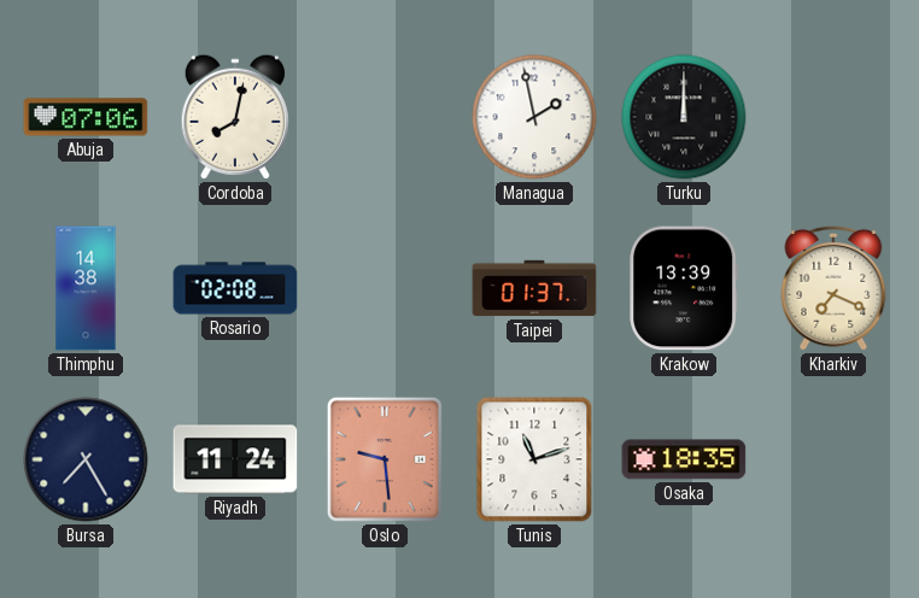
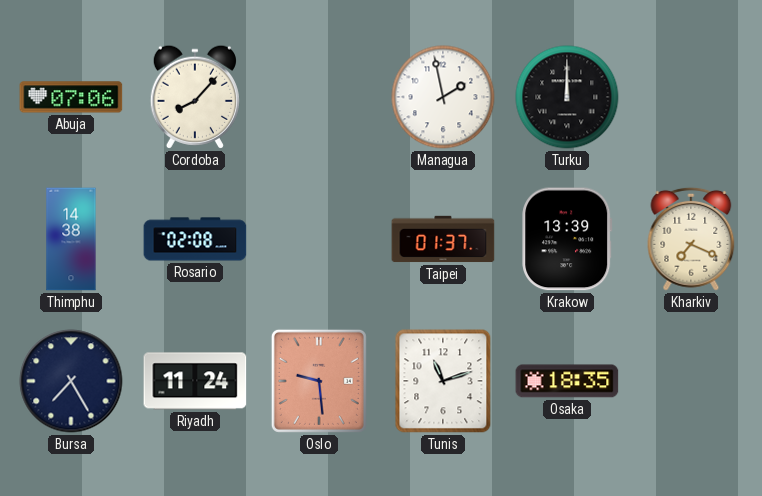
Cordoba: 8:02 -> 8:07 (195, 97)
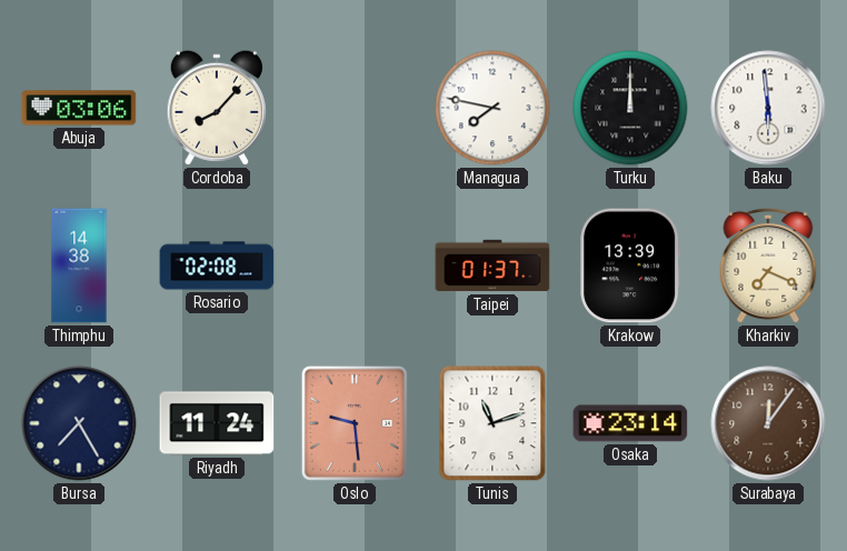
Abuja: 07:06 -> 03:06 (79, 108)
Managua: 1:58 -> 7:47 (492, 108)
Baku: none -> 5:59 (768, 108)
Osaka: 18:35 -> 23:14 (630, 423)
Surabaya: none -> 12:06 (768, 423)
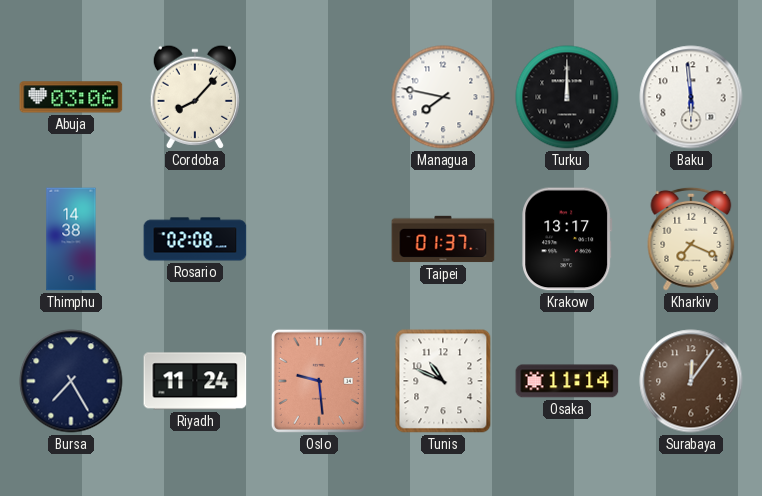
Krakow: 13:39 -> 13:17 (567, 239)
Tunis: 11:12 -> 10:49 (443, 381)
Osaka: 23:14 -> 11:14 (567, 381)
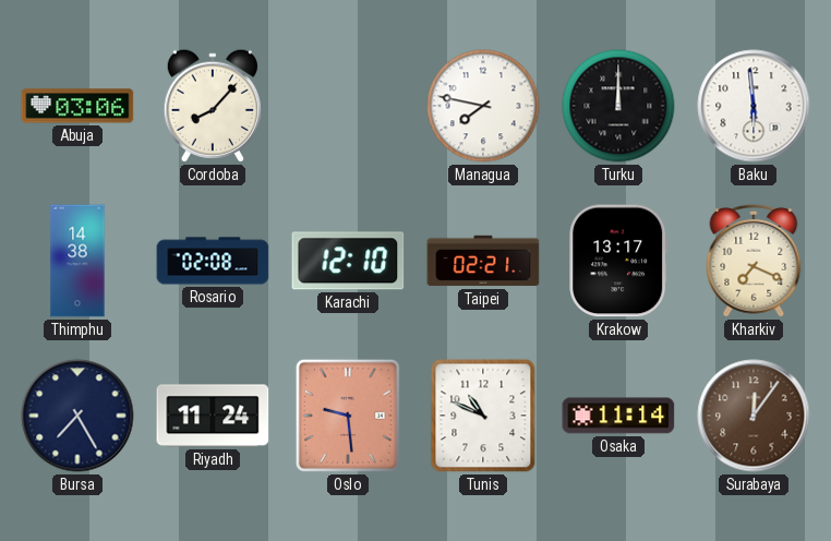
Karachi: none -> 12:10 (348, 261)
Taipei: 01:37 -> 02:21 (483, 261)
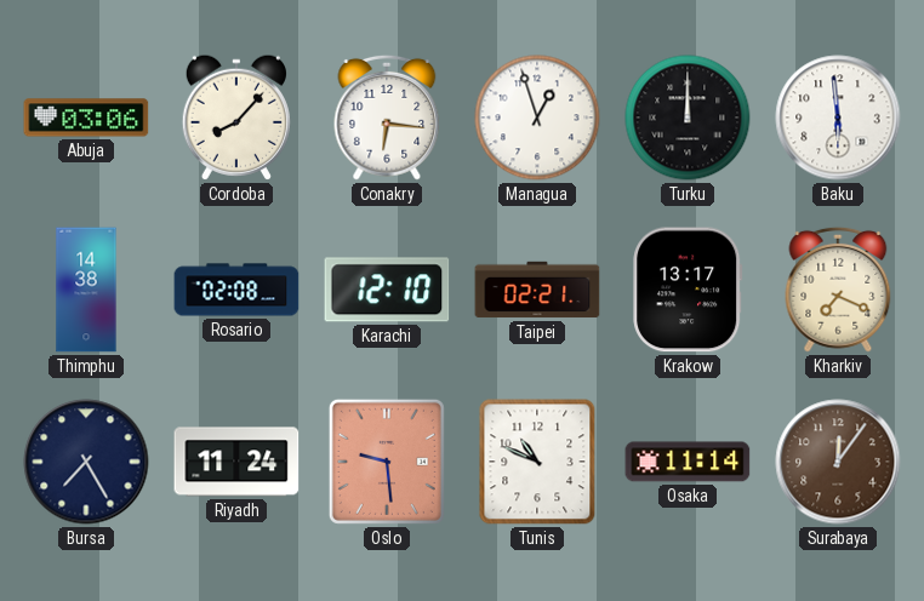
Conakry: none -> 6:16 (387, 118)
Managua: 7:47 -> 12:57 (537, 118)
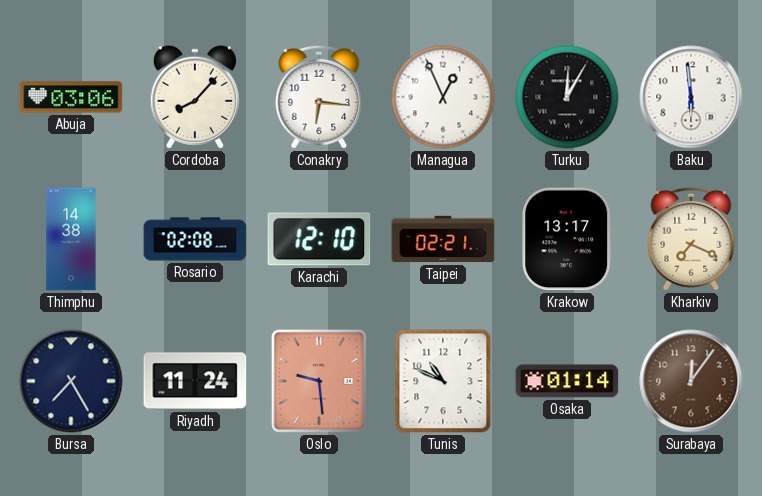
Managua: 12:57 -> 12:56 (443, 97)
Turku: 12:00 -> 12:05 (567, 97)
Osaka: 11:14 -> 01:14 (567, 381)
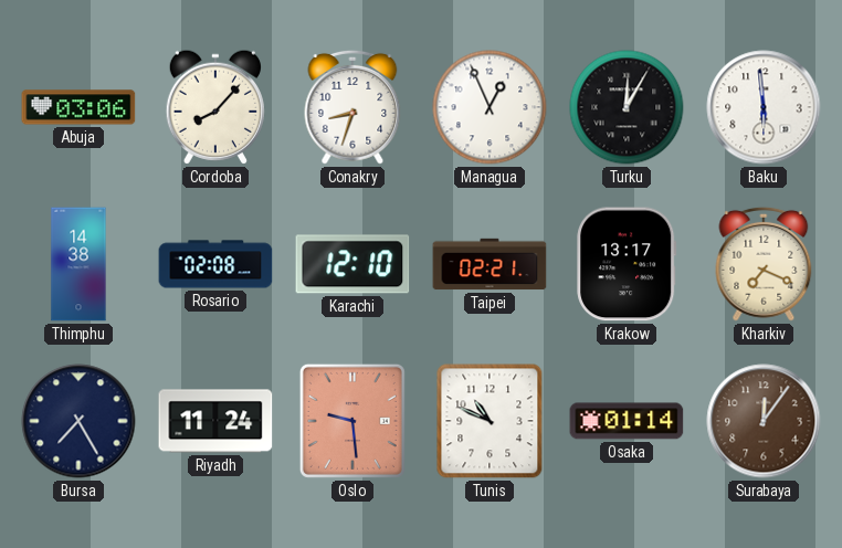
Conakry: 6:16 -> 8:33 (352, 107)
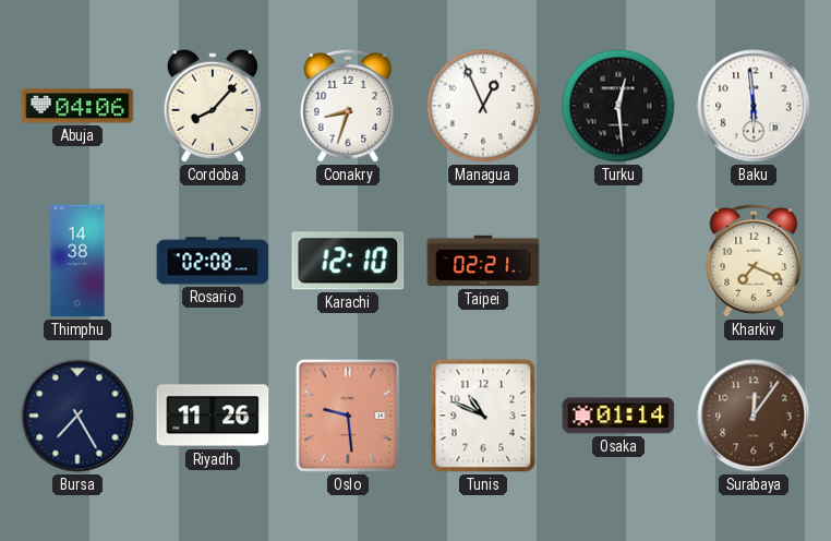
Abuja: 03:06 -> 04:06 (77, 106)
Turku: 12:05 -> 12:29 (618, 106)
Krakow: 13:17 -> none (627, 264)
Riyadh: 11:24 -> 11:26 (213, 416)
